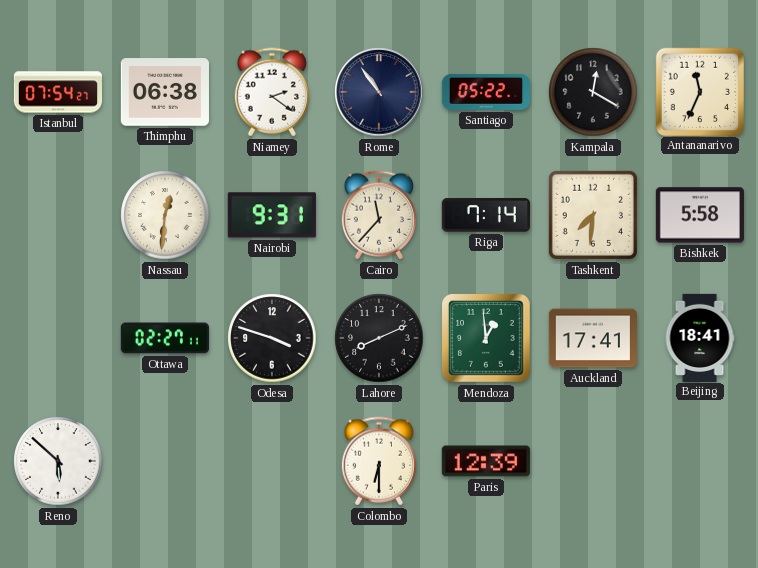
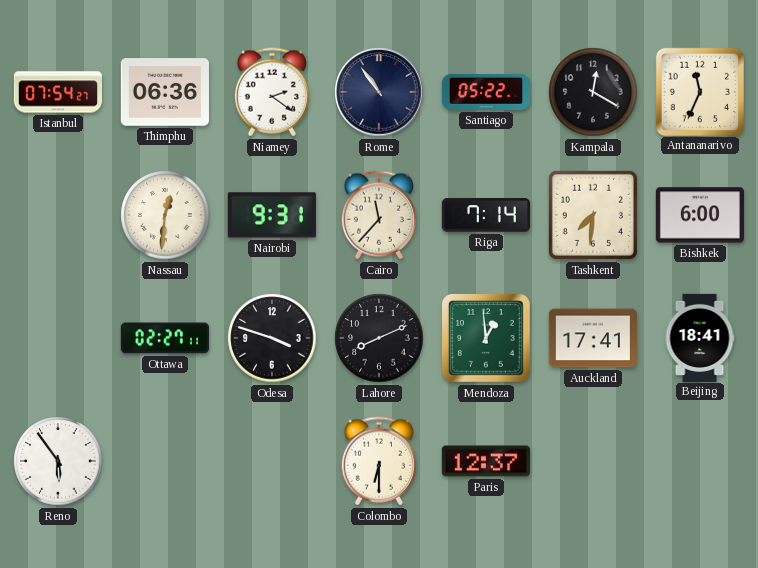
Thimphu: 06:38 -> 06:36 (165, 92)
Bishkek: 5:58 -> 6:00 (700, 215)
Reno: 5:52 -> 5:54 (58, 461)
Paris: 12:39 -> 12:37 (486, 461)
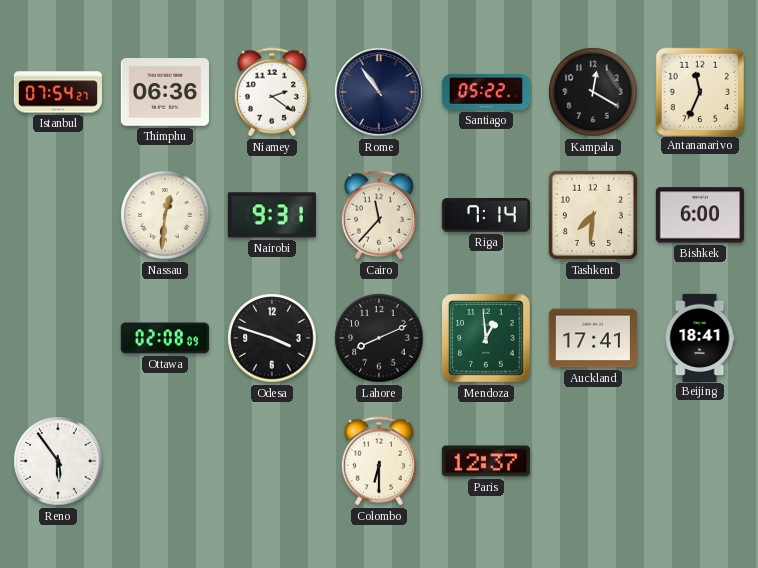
Ottawa: 02:27 -> 02:08 (165, 338)
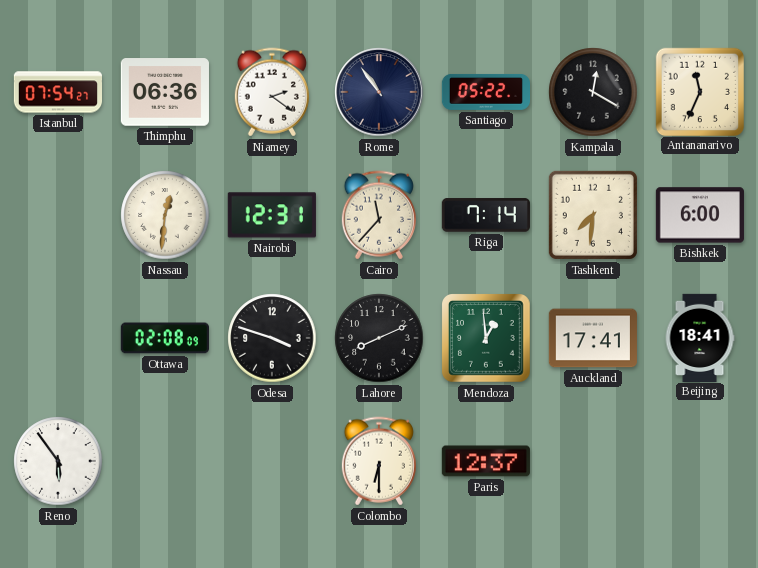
Nairobi: 9:31 -> 12:31 (272, 215)
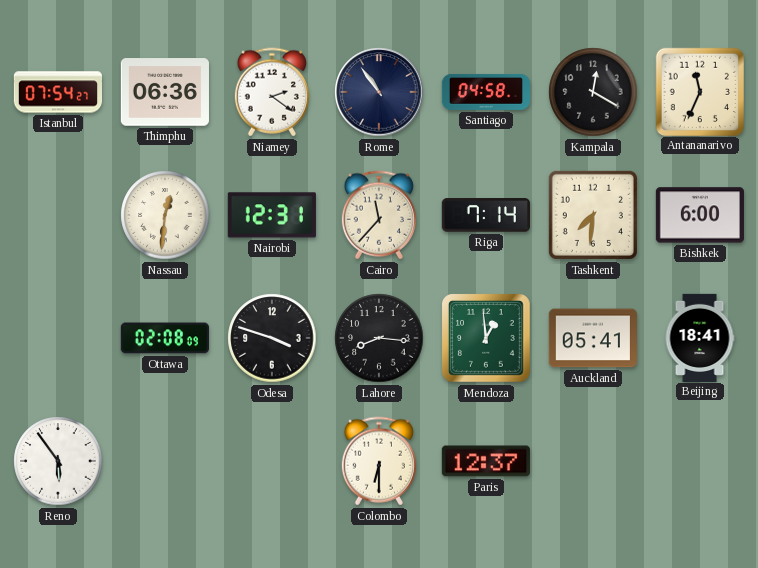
Santiago: 05:22 -> 04:58 (485, 92)
Lahore: 8:11 -> 8:16 (379, 338)
Auckland: 17:41 -> 05:41 (593, 338)
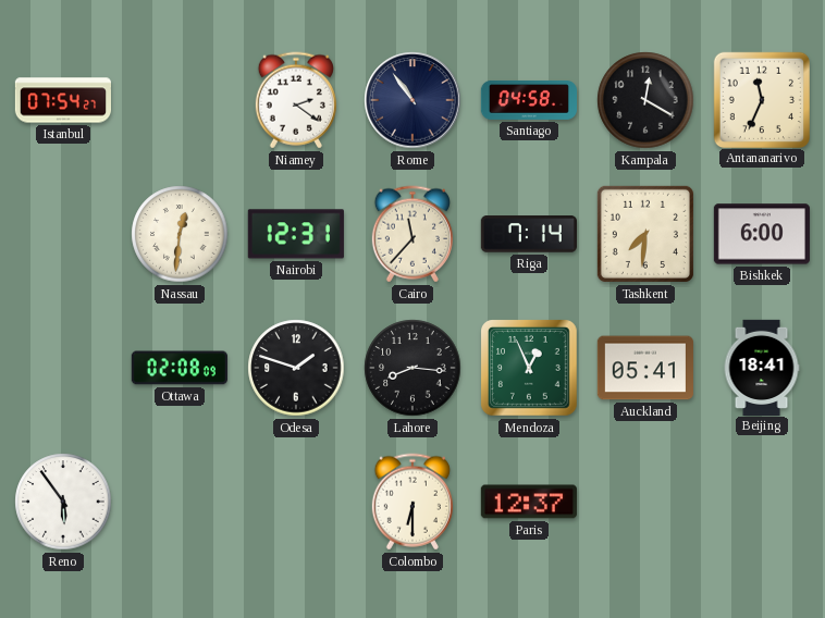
Thimphu: 06:36 -> none (165, 92)
Odesa: 3:48 -> 1:48 (296, 368)
Mendoza: 12:59 -> 12:56 (530, 369)
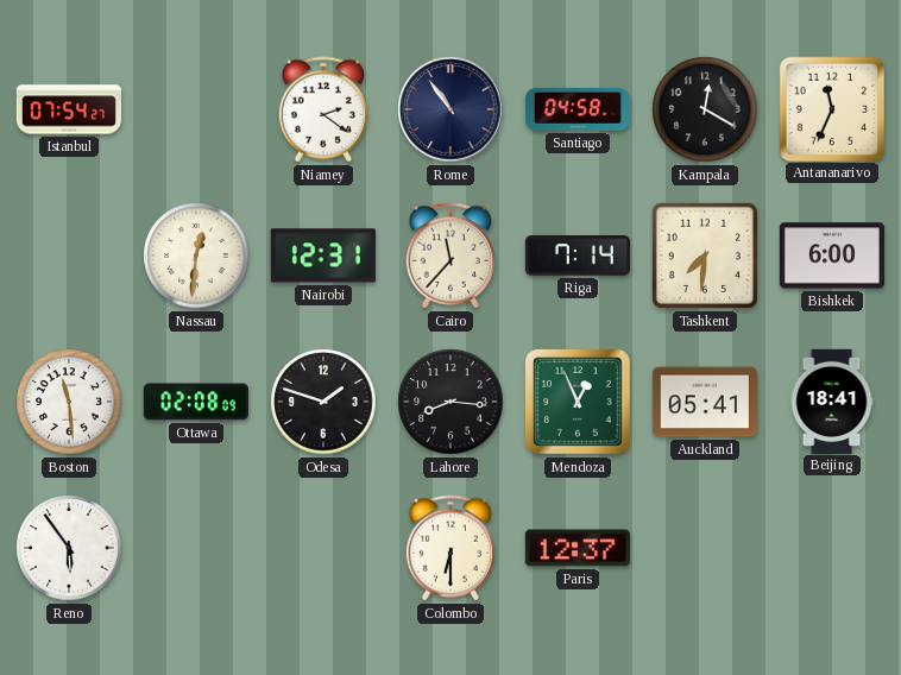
Boston: none -> 11:29 (69, 402)
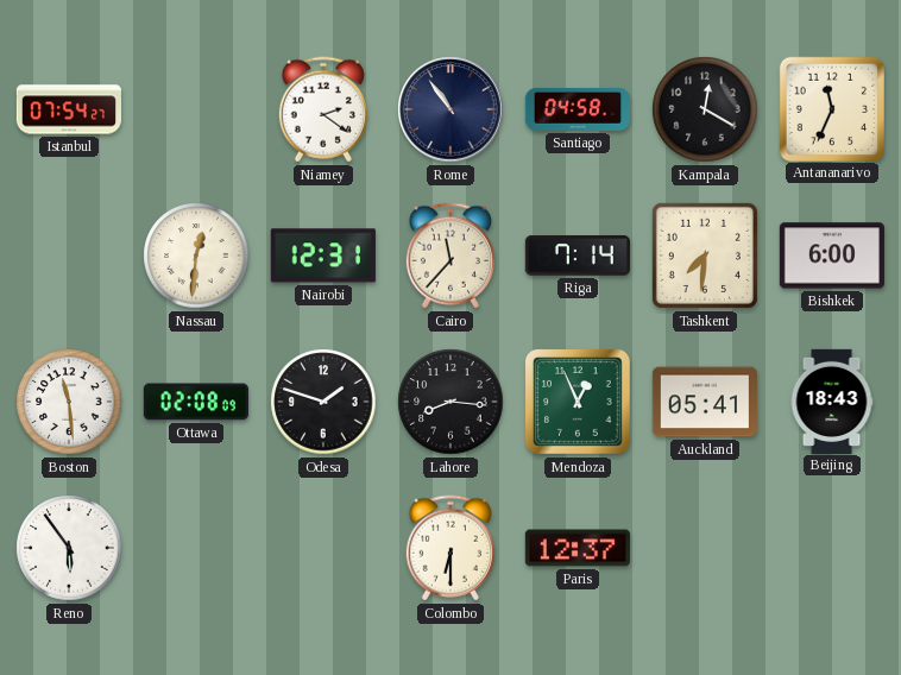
Beijing: 18:41 -> 18:43 (832, 400)
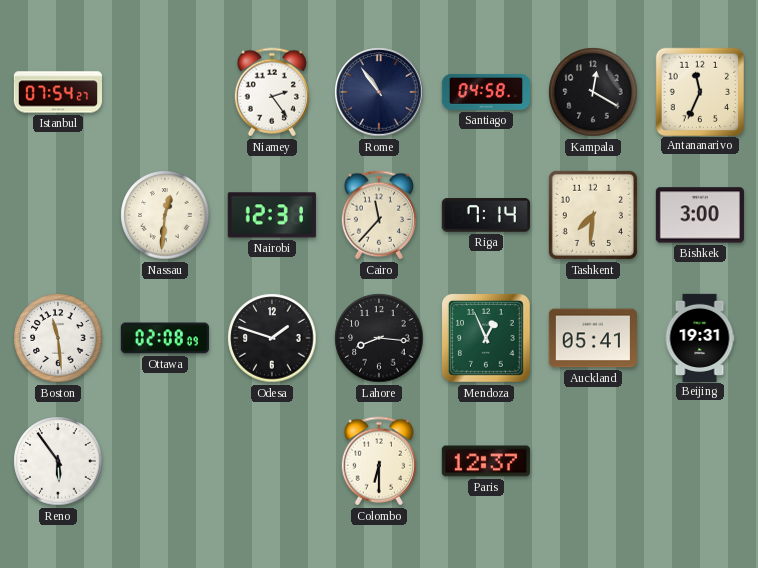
Niamey: 2:21 -> 2:24 (272, 92)
Bishkek: 6:00 -> 3:00 (700, 215)
Beijing: 18:43 -> 19:31 (700, 337)
